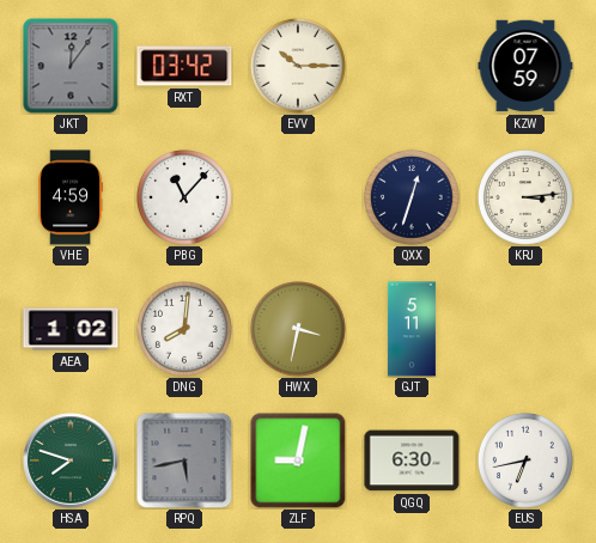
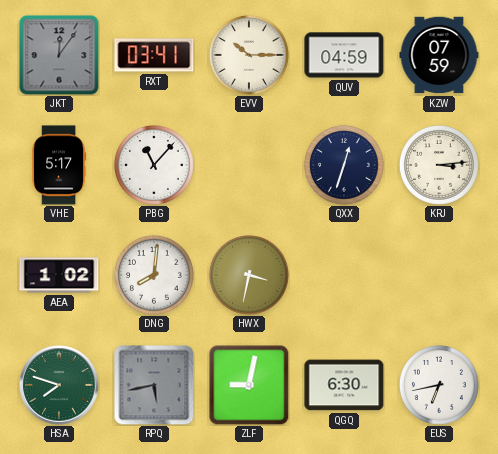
RXT: 03:42 -> 03:41 (154, 55)
QUV: none -> 04:59 (344, 55)
VHE: 4:59 -> 5:17 (58, 165)
GJT: 5:11 -> none (412, 329)
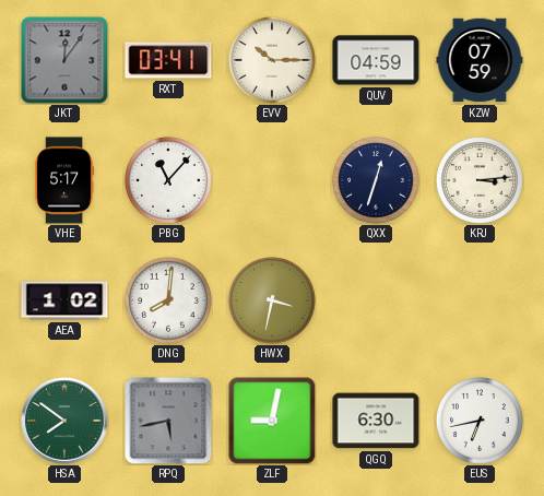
HSA: 7:48 -> 7:51 (64, 421)
